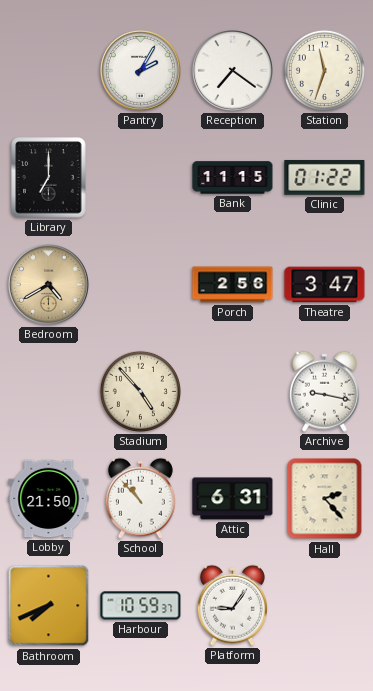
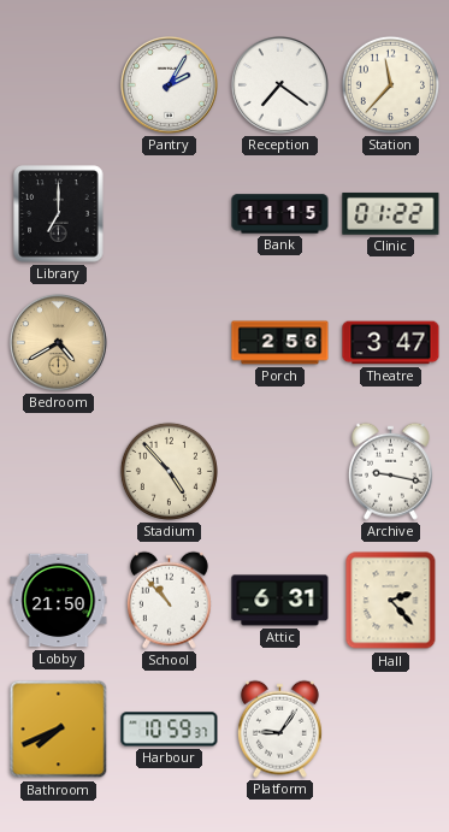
Station: 11:33 -> 11:37 (390, 84)
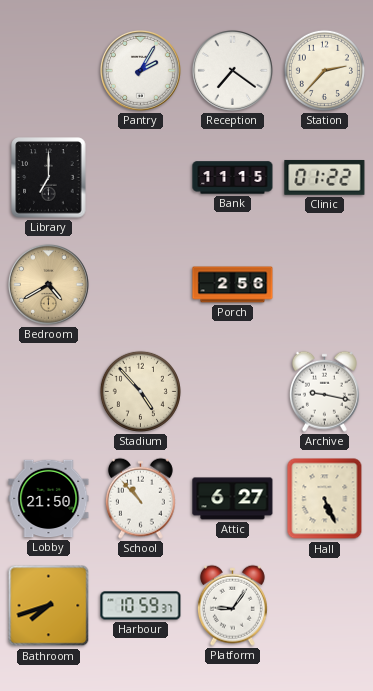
Station: 11:37 -> 2:37 (324, 70)
Theatre: 3:47 -> none (391, 343)
Attic: 6:31 -> 6:27 (233, 499)
Hall: 2:23 -> 5:26 (325, 499)
Bathroom: 7:41 -> 7:42 (49, 606)
